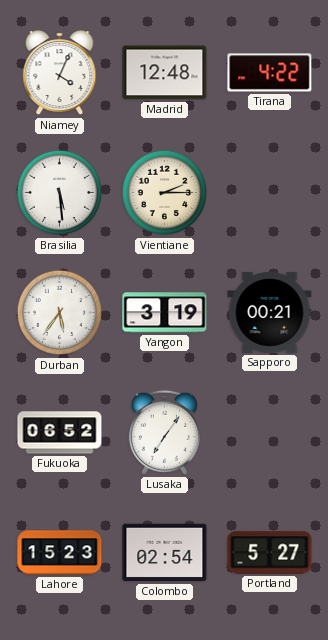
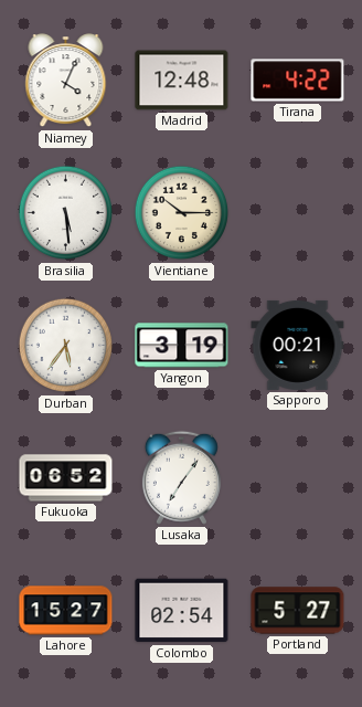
Vientiane: 2:15 -> 10:15 (182, 213)
Lahore: 15:23 -> 15:27 (66, 611)
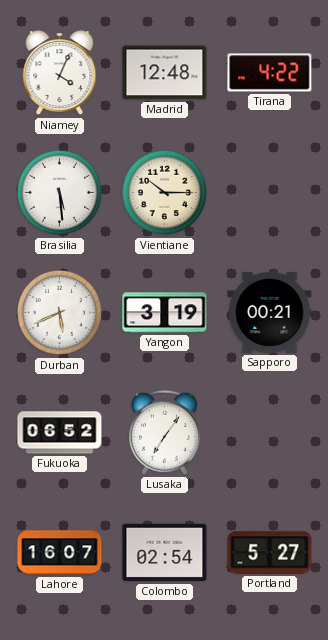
Durban: 5:36 -> 5:41 (60, 313)
Lahore: 15:27 -> 16:07 (60, 553)
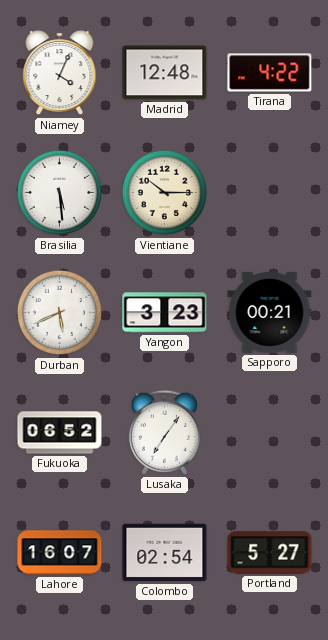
Yangon: 3:19 -> 3:23 (165, 313)
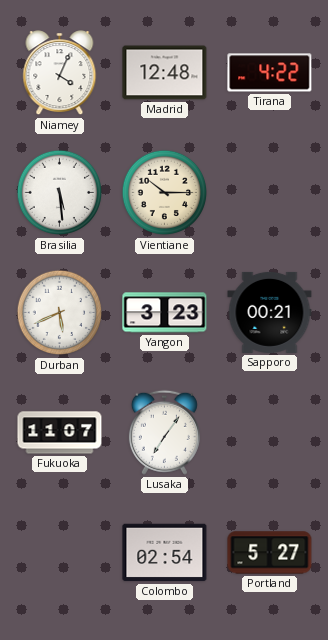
Fukuoka: 06:52 -> 11:07 (60, 433)
Lahore: 16:07 -> none (60, 553)
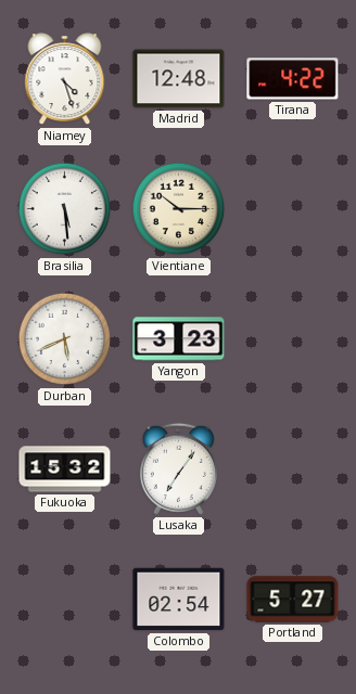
Niamey: 4:04 -> 4:27 (65, 79)
Sapporo: 00:21 -> none (270, 312)
Fukuoka: 11:07 -> 15:32 (65, 470)
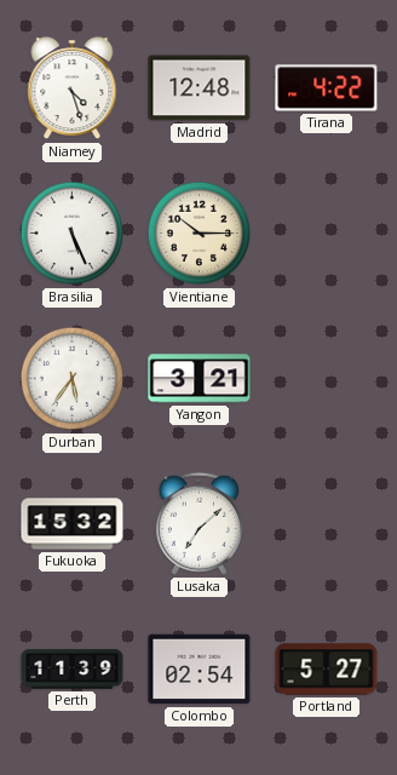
Brasilia: 5:29 -> 5:26 (73, 234)
Durban: 5:41 -> 5:36 (73, 379)
Yangon: 3:23 -> 3:21 (200, 379)
Lusaka: 7:06 -> 7:08 (198, 523)
Perth: none -> 11:39 (73, 670)
